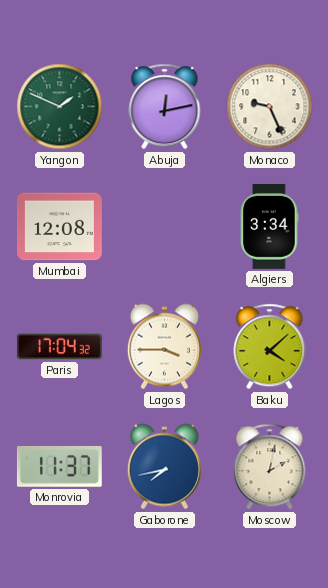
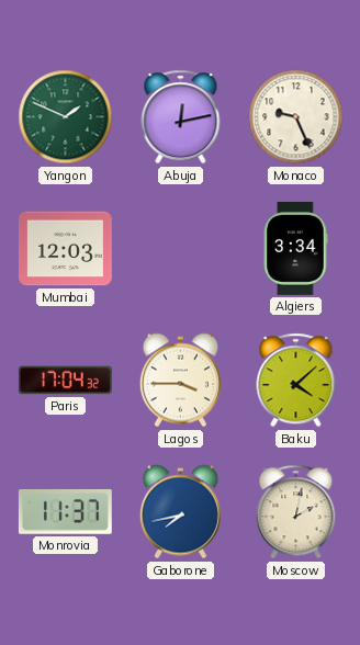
Mumbai: 12:08 -> 12:03 (65, 249)
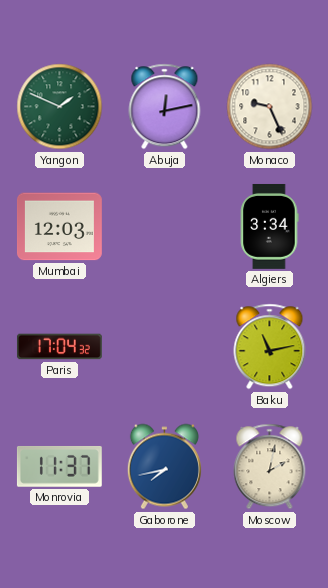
Lagos: 3:45 -> none (180, 381)
Baku: 4:08 -> 11:13 (270, 347)
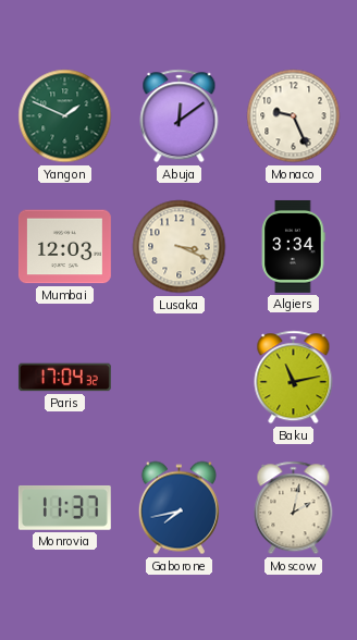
Abuja: 12:13 -> 12:09 (180, 116)
Lusaka: none -> 3:19 (180, 247)
